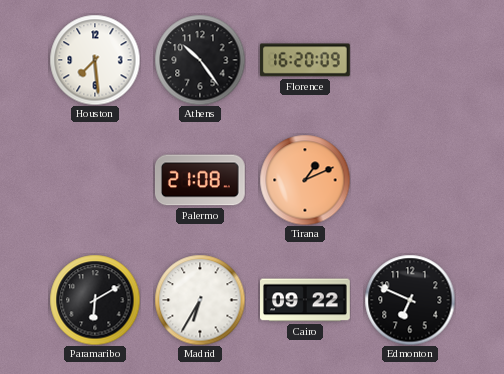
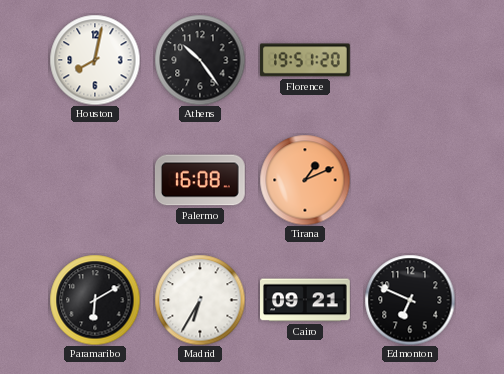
Houston: 7:29 -> 8:02 (95, 60)
Florence: 16:20 -> 19:51 (305, 60)
Palermo: 21:08 -> 16:08 (200, 180)
Cairo: 09:22 -> 09:21 (306, 300)
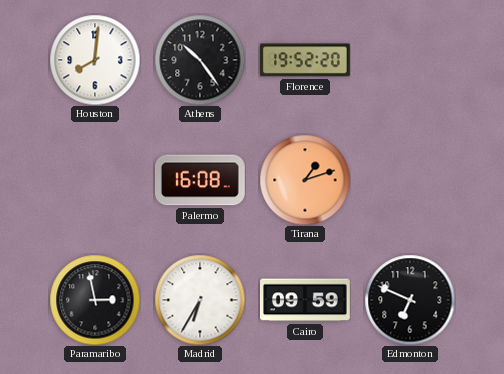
Houston: 8:02 -> 8:01 (95, 60)
Florence: 19:51 -> 19:52 (305, 60)
Tirana: 1:11 -> 1:12 (305, 180)
Paramaribo: 6:10 -> 2:58 (95, 300)
Cairo: 09:21 -> 09:59 (306, 300)
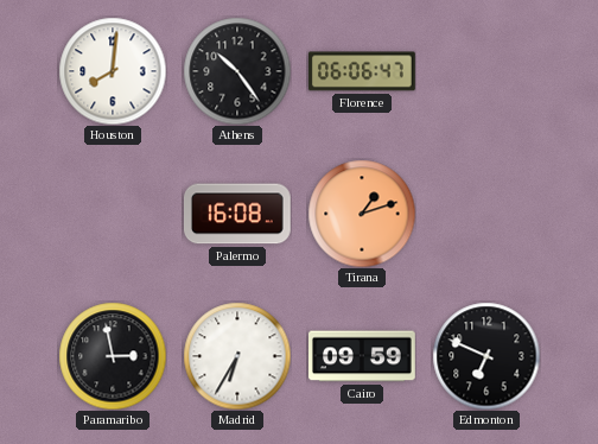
Florence: 19:52 -> 06:06 (362, 71)
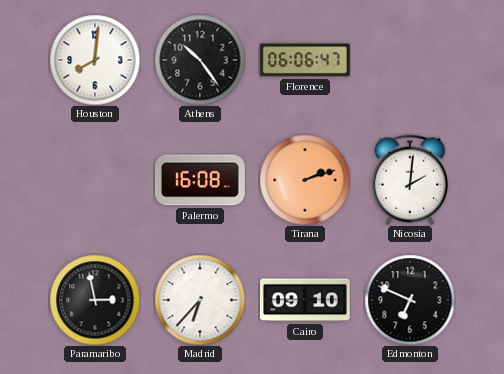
Tirana: 1:12 -> 2:12 (305, 180)
Nicosia: none -> 2:01 (410, 180)
Madrid: 6:35 -> 6:37 (200, 300)
Cairo: 09:59 -> 09:10 (306, 300)
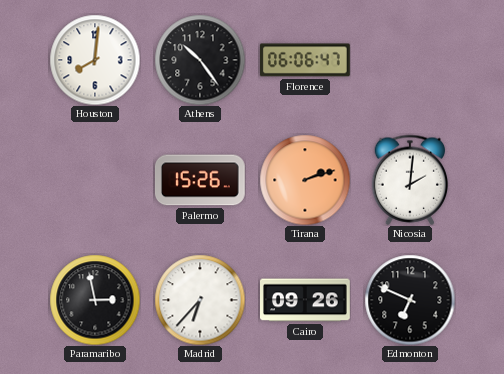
Palermo: 16:08 -> 15:26 (200, 180)
Cairo: 09:10 -> 09:26 (306, 300)
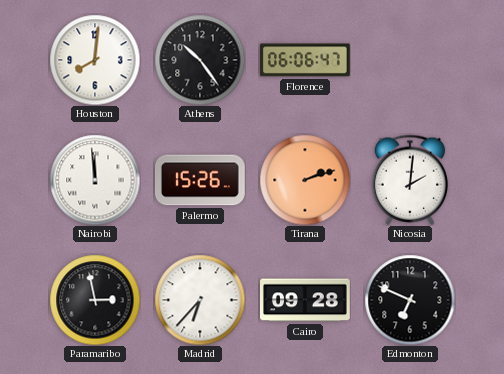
Nairobi: none -> 11:59 (95, 180)
Cairo: 09:26 -> 09:28 (306, 300)
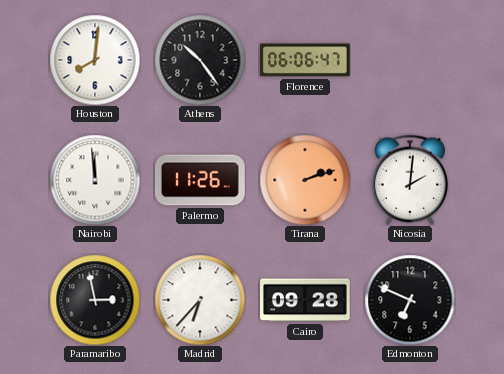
Palermo: 15:26 -> 11:26 (200, 180)
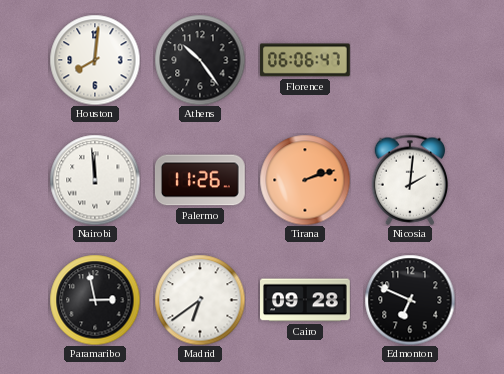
Madrid: 6:37 -> 6:39 (200, 300)
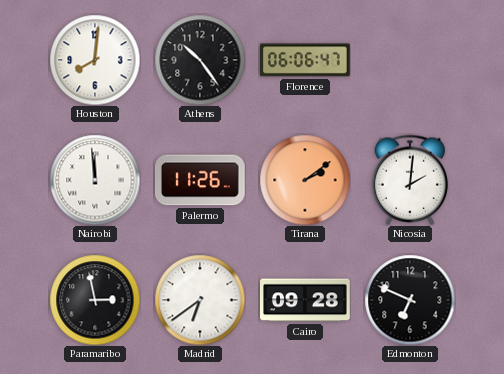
Tirana: 2:12 -> 2:09 (305, 180)
